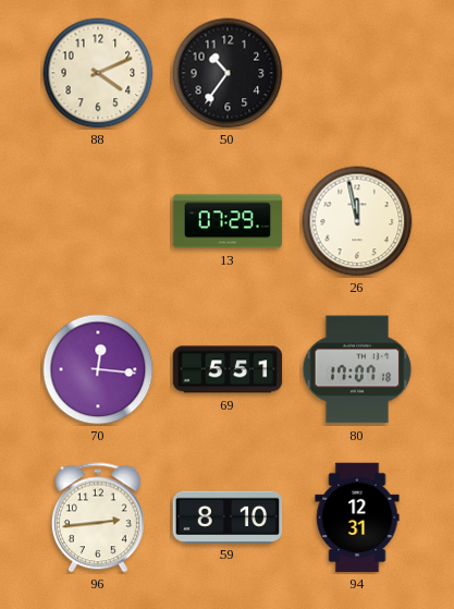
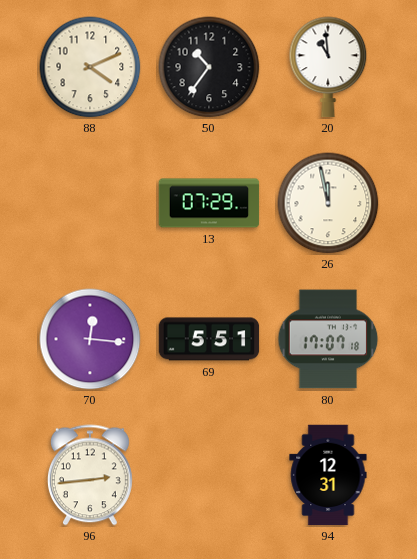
20: none -> 10:59 (328, 67)
59: 8:10 -> none (228, 516)
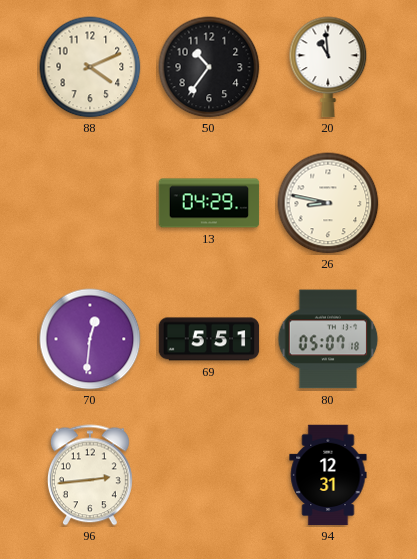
13: 07:29 -> 04:29 (209, 203)
26: 11:58 -> 8:47 (328, 203)
70: 12:16 -> 12:31 (90, 339)
80: 17:07 -> 05:07 (328, 339)
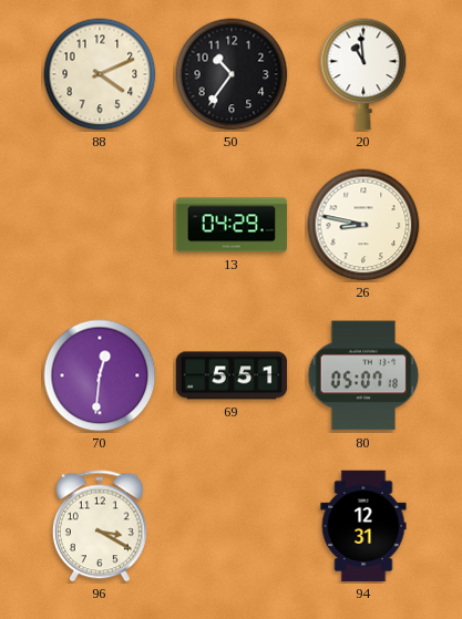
96: 2:44 -> 3:20 (100, 526)
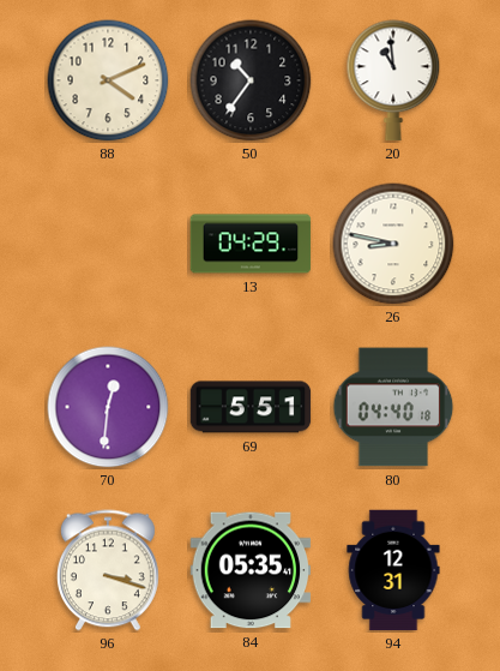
80: 05:07 -> 04:40 (393, 407)
96: 3:20 -> 3:18 (108, 570)
84: none -> 05:35 (251, 570)
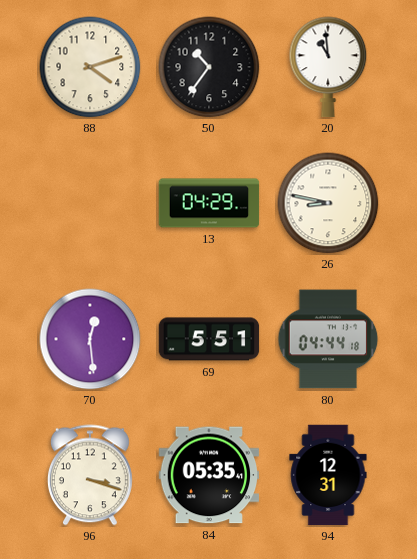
88: 4:11 -> 4:12 (90, 67)
70: 12:31 -> 12:29 (90, 339)
80: 04:40 -> 04:44 (328, 339)
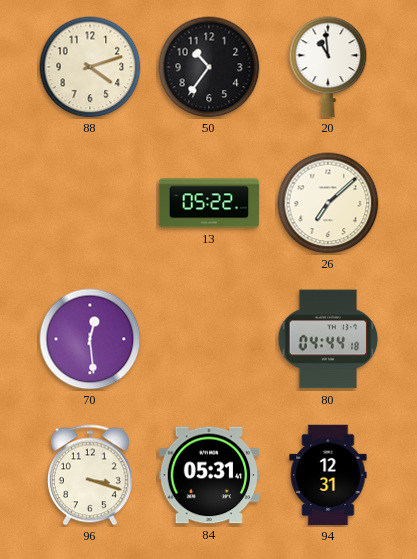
13: 04:29 -> 05:22 (209, 203)
26: 8:47 -> 7:08 (328, 203)
69: 5:51 -> none (209, 339)
84: 05:35 -> 05:31 (209, 475)
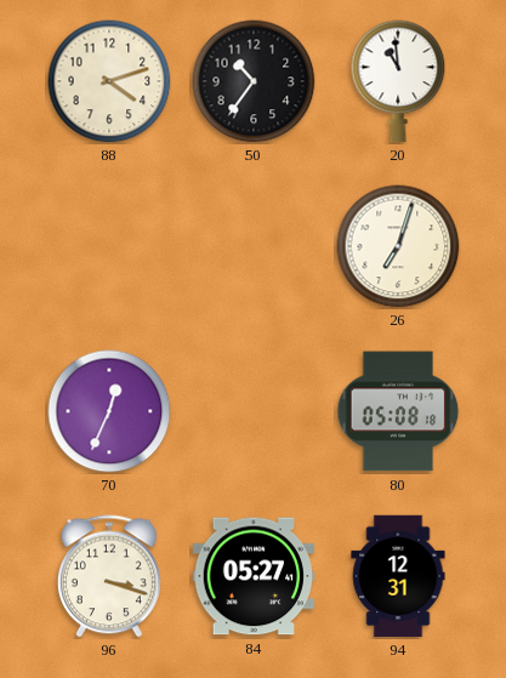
13: 05:22 -> none (209, 203)
26: 7:08 -> 7:03 (398, 246)
70: 12:29 -> 12:34 (109, 411)
80: 04:44 -> 05:08 (398, 411)
84: 05:31 -> 05:27 (254, 576)
